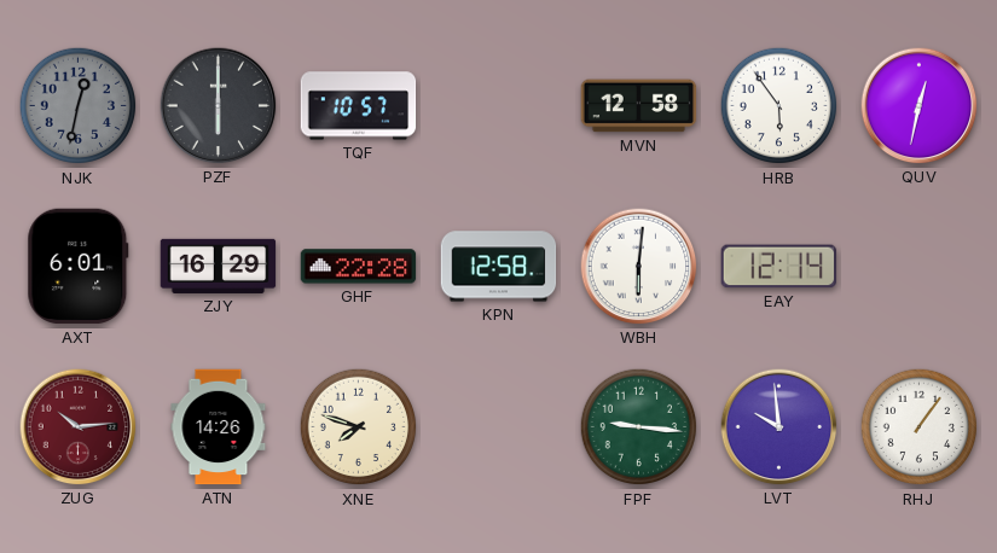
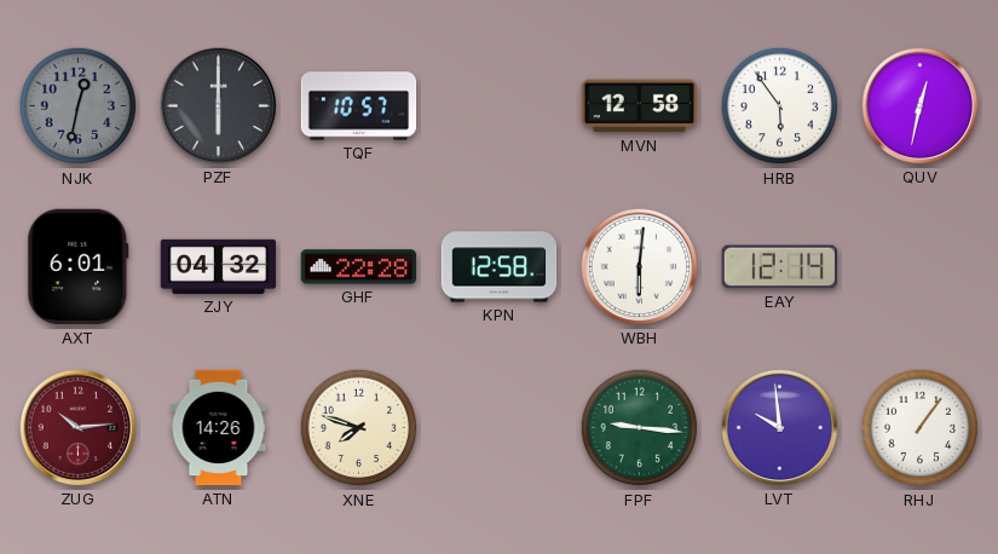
ZJY: 16:29 -> 04:32 (219, 266)
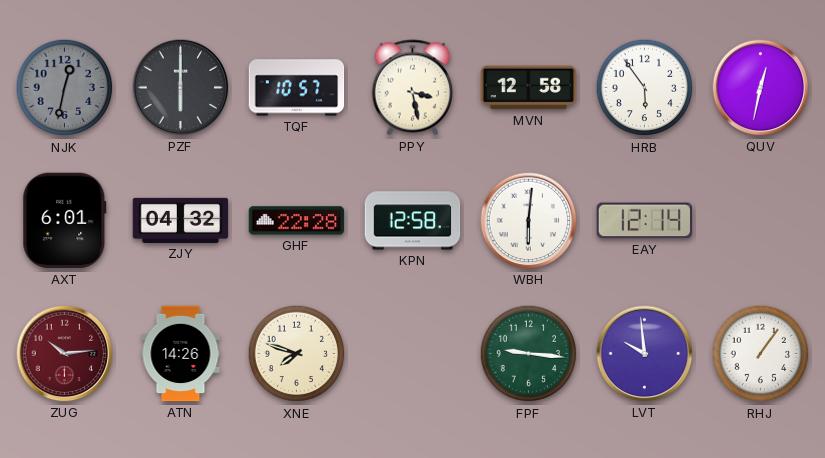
PPY: none -> 3:28 (413, 88)
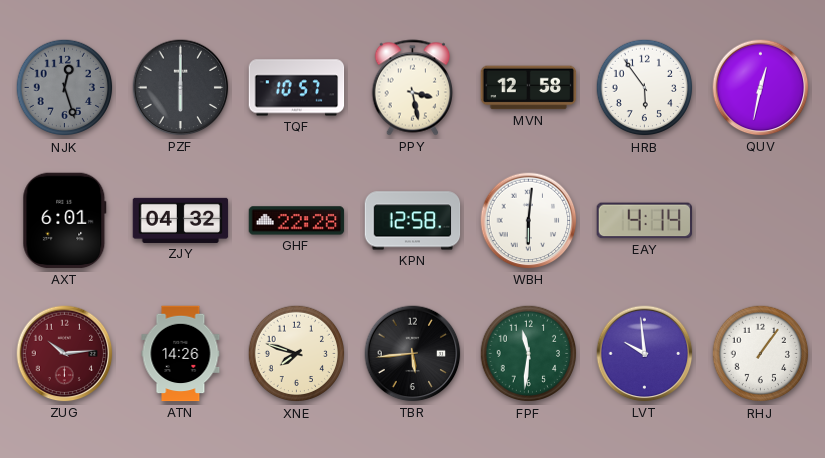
NJK: 12:32 -> 12:27 (65, 88)
EAY: 12:14 -> 4:14 (645, 221)
TBR: none -> 5:44 (413, 354)
FPF: 9:16 -> 11:31 (529, 354)
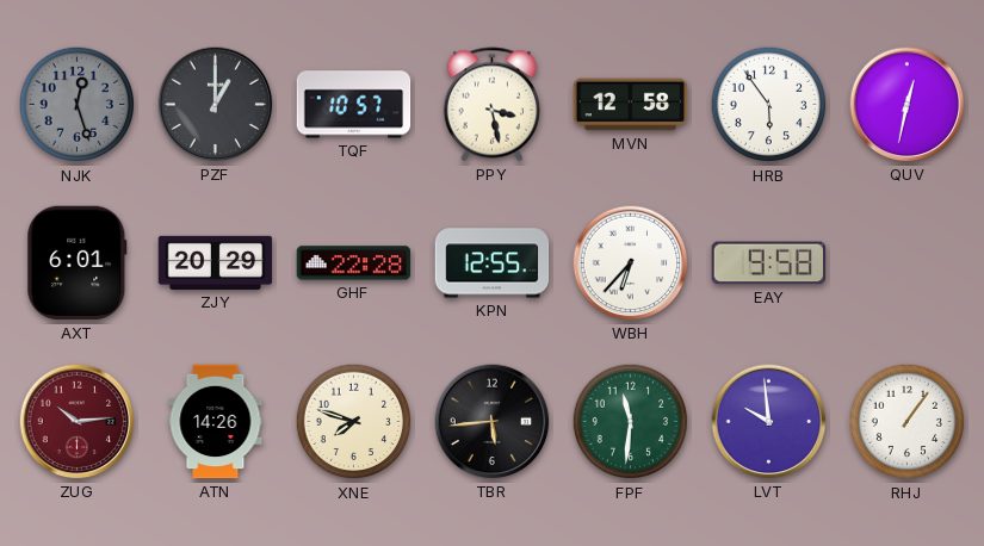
PZF: 6:00 -> 1:00 (216, 105)
ZJY: 04:32 -> 20:29 (216, 262)
KPN: 12:58 -> 12:55 (493, 263)
WBH: 6:01 -> 6:37 (631, 263)
EAY: 4:14 -> 9:58 (769, 263)
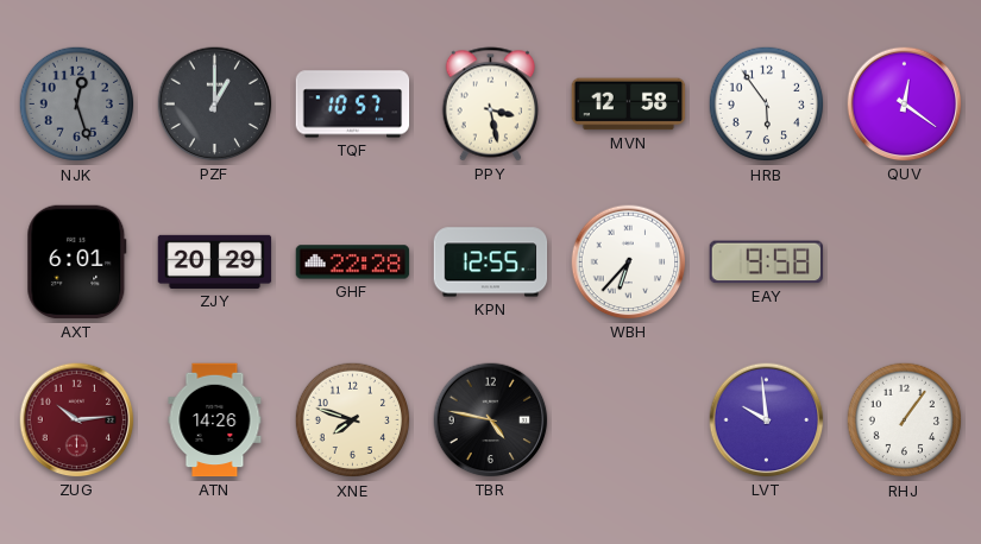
QUV: 12:32 -> 12:21 (905, 105)
TBR: 5:44 -> 4:47 (491, 420)
FPF: 11:31 -> none (631, 422)
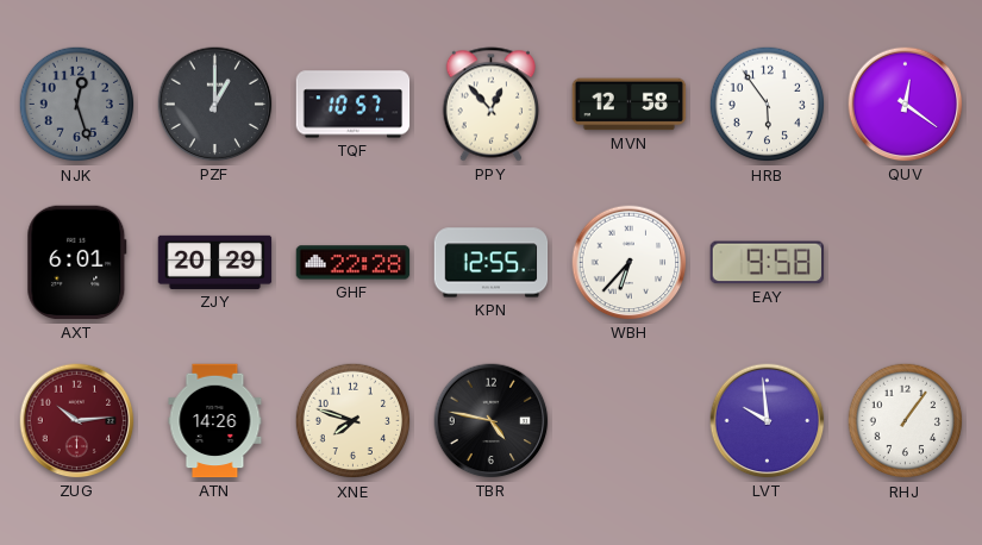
PPY: 3:28 -> 12:53 (492, 105)
